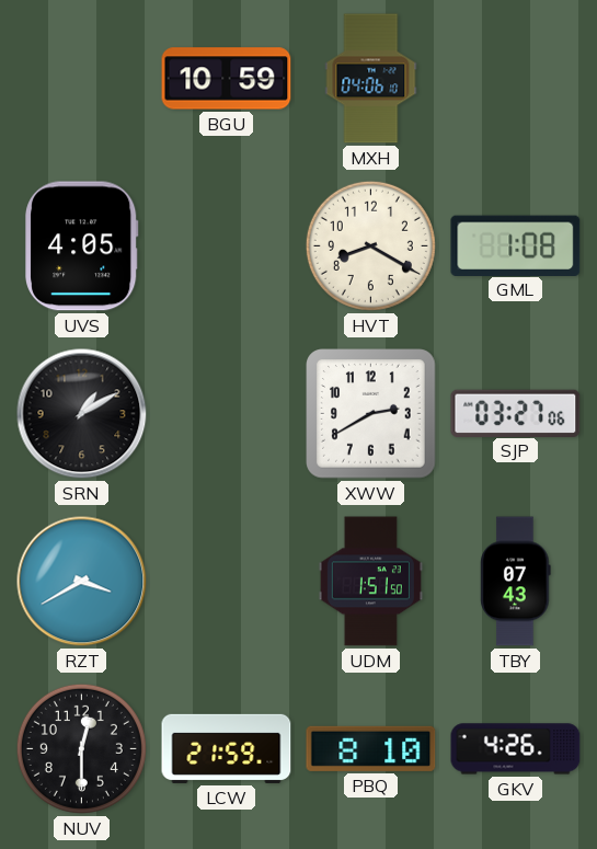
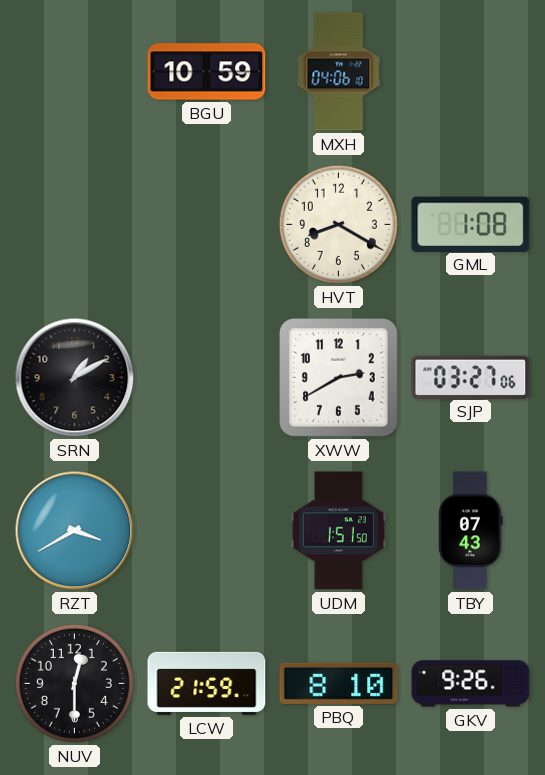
UVS: 4:05 -> none (82, 246)
GKV: 4:26 -> 9:26 (471, 684)
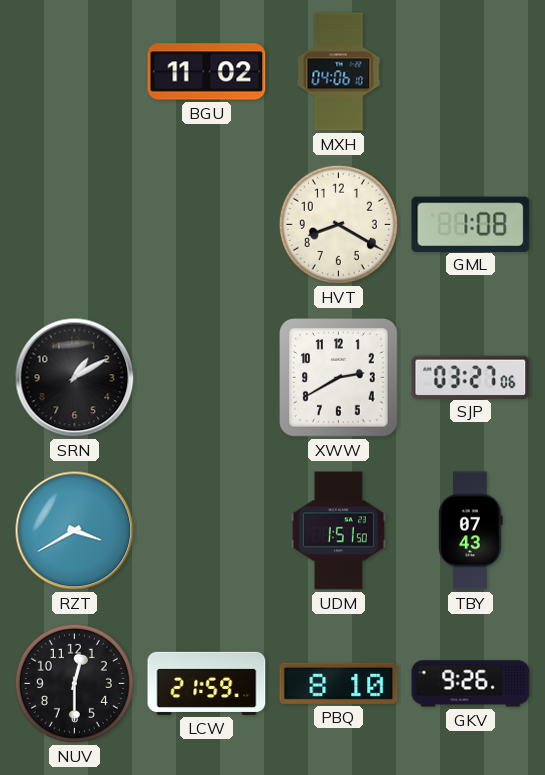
BGU: 10:59 -> 11:02 (207, 72)
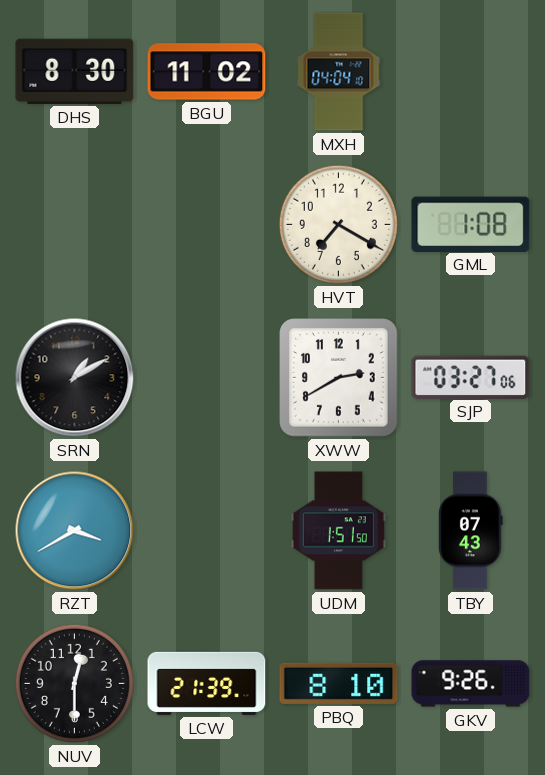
DHS: none -> 8:30 (75, 71)
MXH: 04:06 -> 04:04 (339, 72)
HVT: 8:20 -> 7:20 (338, 224)
LCW: 21:59 -> 21:39 (207, 683)
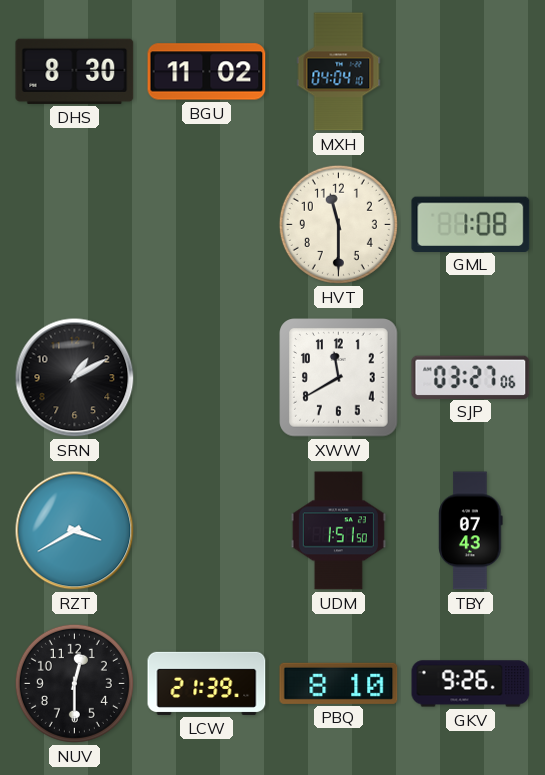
HVT: 7:20 -> 11:30 (338, 224)
XWW: 2:40 -> 11:40 (339, 378)
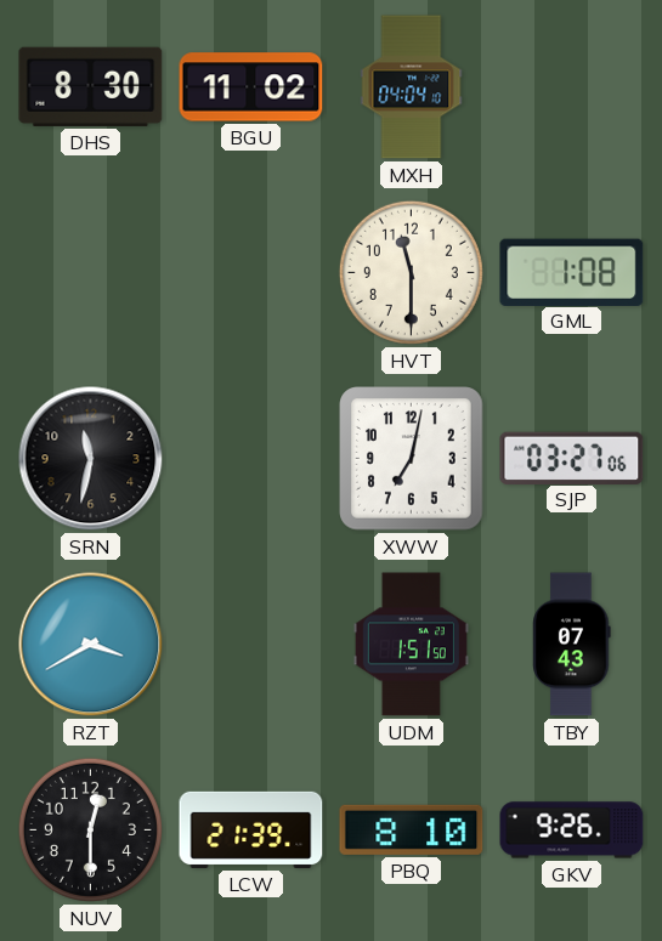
SRN: 1:10 -> 11:32 (91, 459)
XWW: 11:40 -> 7:02 (412, 459)
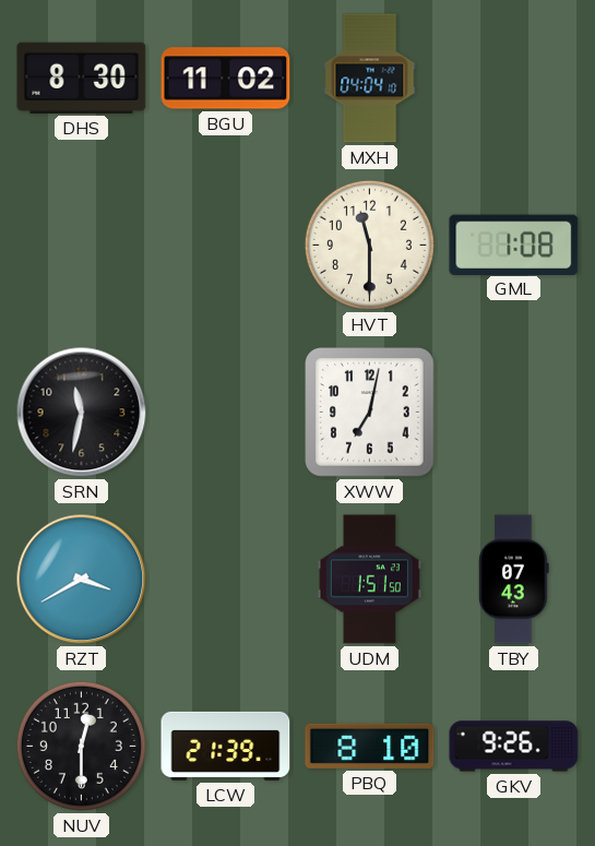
SJP: 03:27 -> none (572, 458)
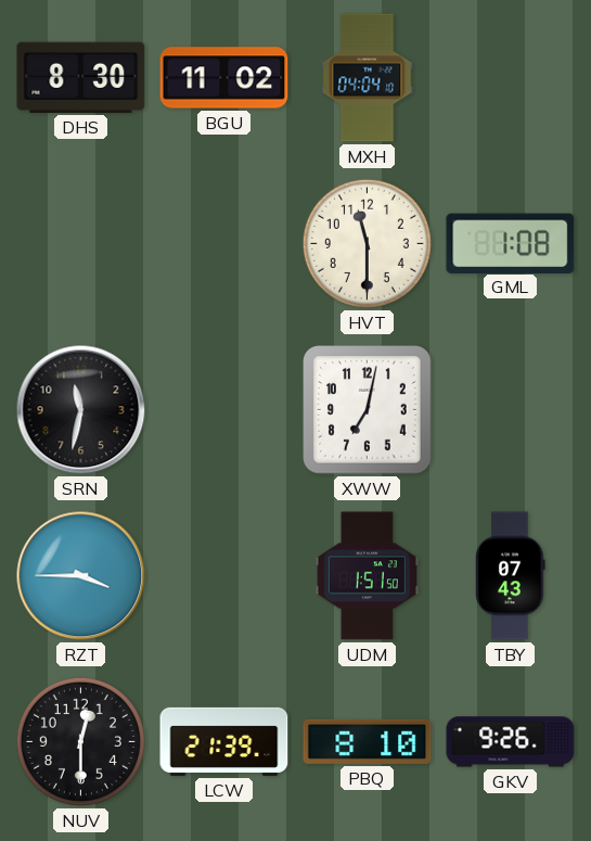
RZT: 3:40 -> 3:45 (81, 576)
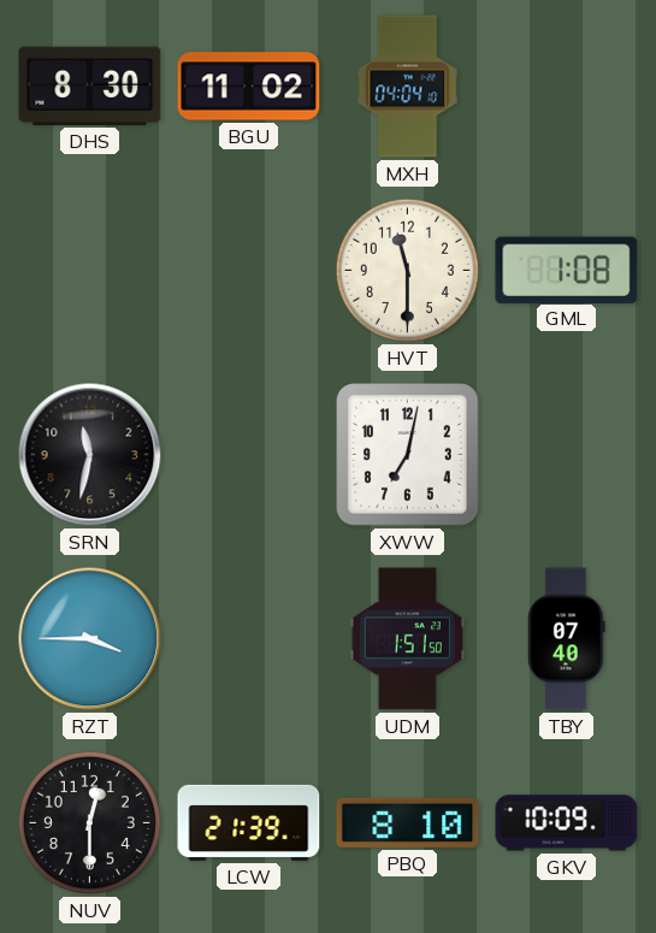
TBY: 07:43 -> 07:40 (567, 639)
GKV: 9:26 -> 10:09 (567, 823)
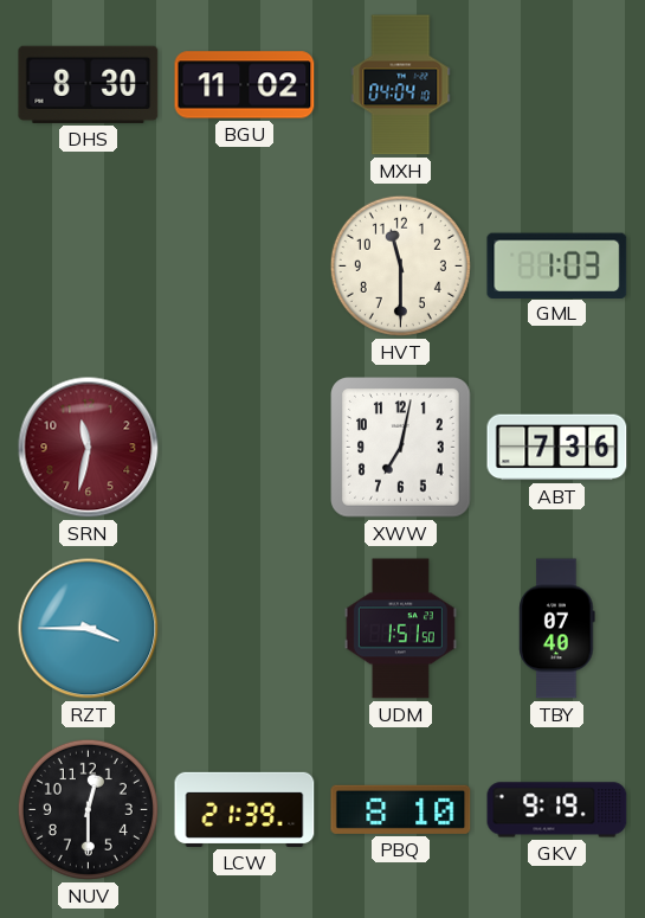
GML: 1:08 -> 1:03 (557, 265)
SRN dial: black -> burgundy (89, 448)
ABT: none -> 7:36 (557, 448)
GKV: 10:09 -> 9:19 (557, 810)
